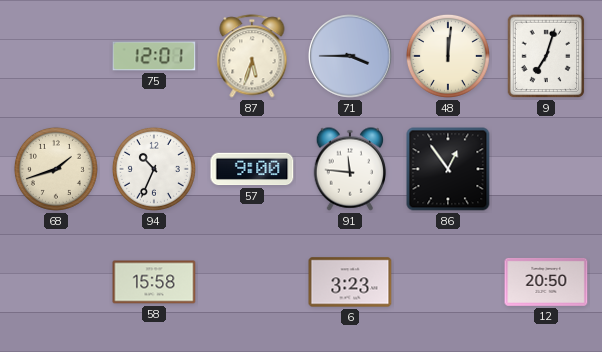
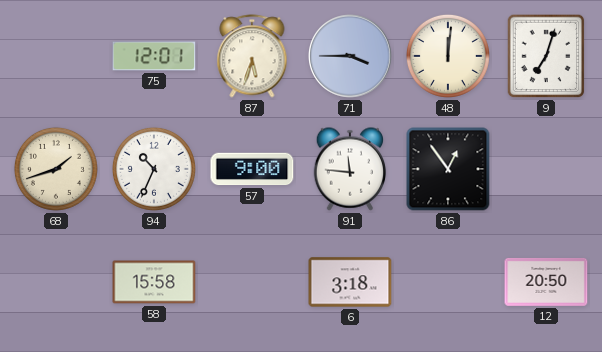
6: 3:23 -> 3:18 (350, 282)
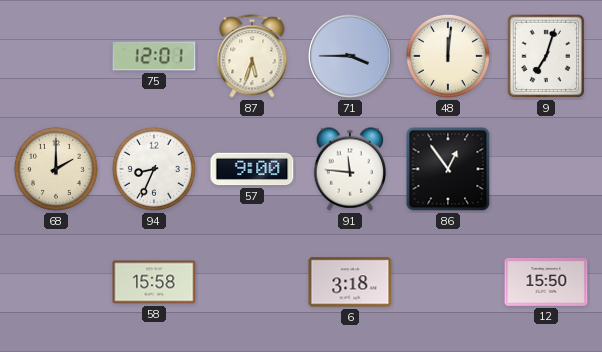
68: 1:42 -> 2:00 (56, 169)
94: 10:34 -> 8:34 (154, 169)
12: 20:50 -> 15:50 (546, 282)
